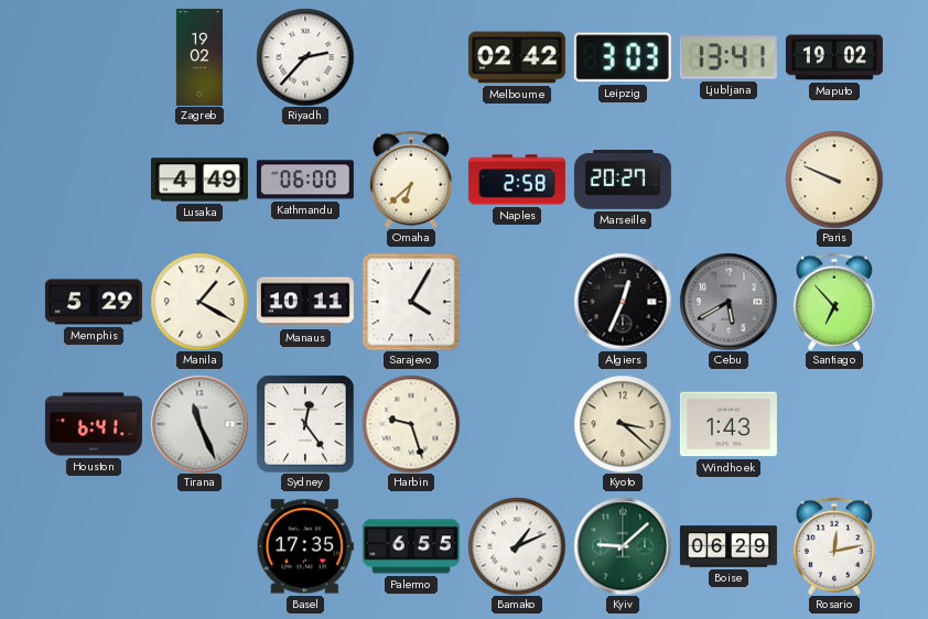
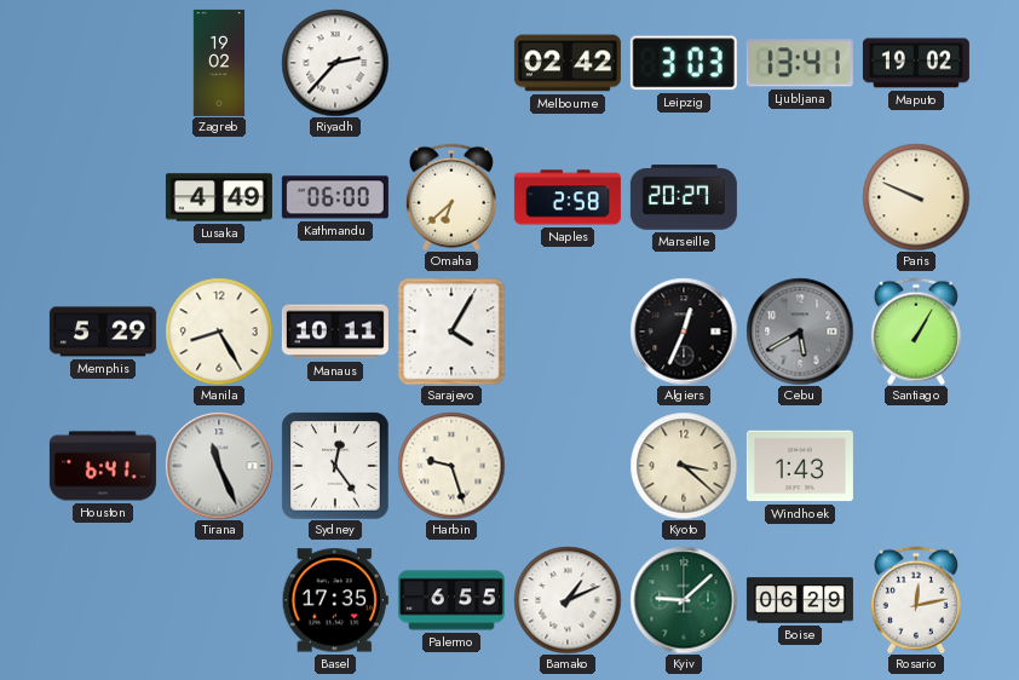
Manila: 1:20 -> 8:25 (219, 332)
Santiago: 6:53 -> 1:05 (916, 332)
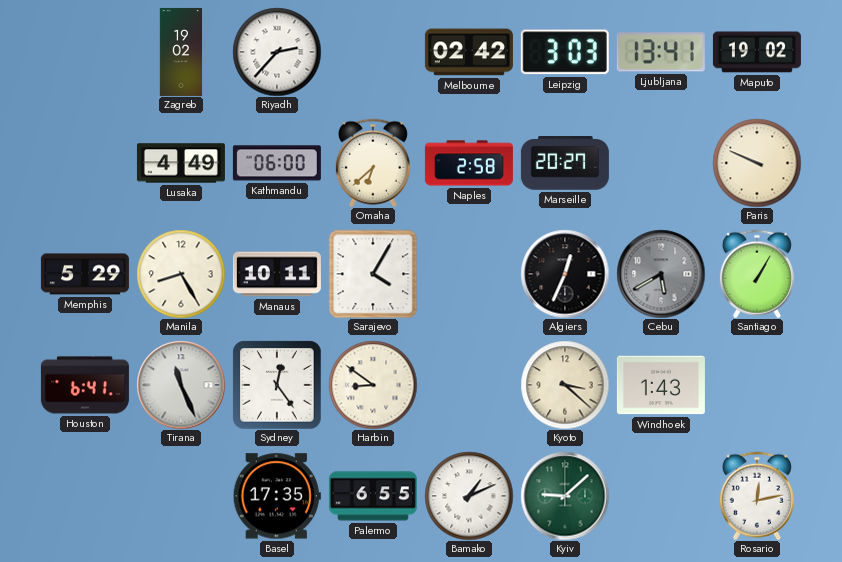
Harbin: 9:27 -> 8:51 (373, 385)
Boise: 06:29 -> none (800, 600)
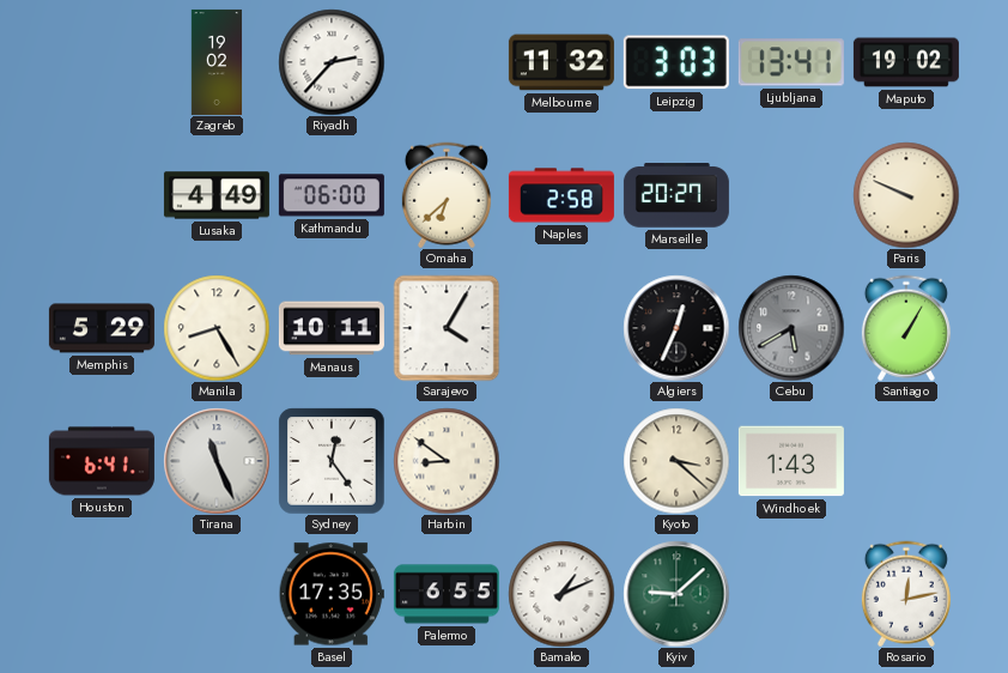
Melbourne: 02:42 -> 11:32 (561, 62)
